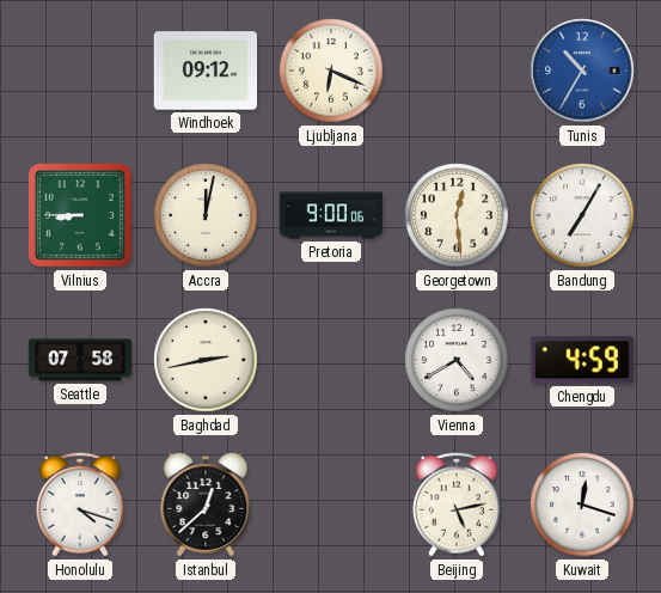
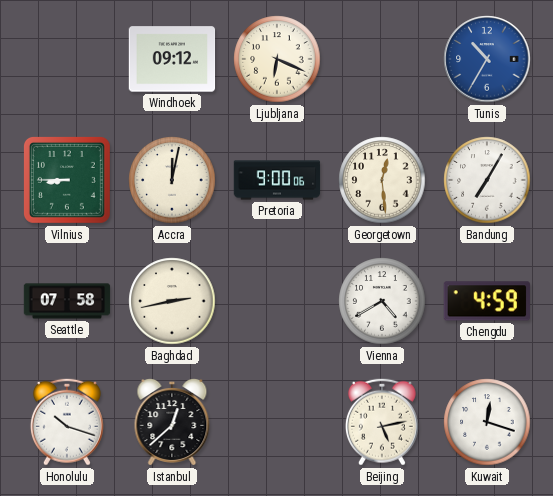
Honolulu: 4:18 -> 10:18 (67, 422)
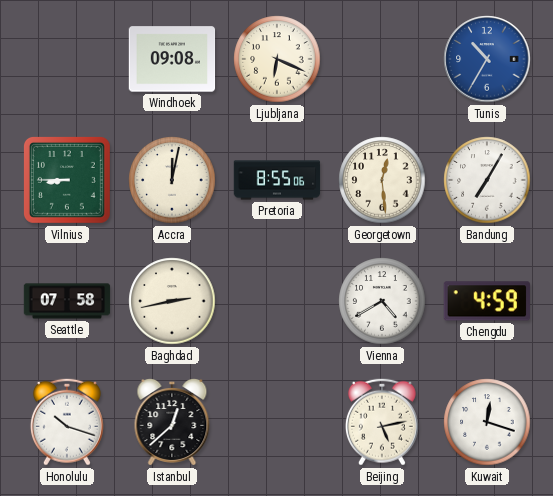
Windhoek: 09:12 -> 09:08 (172, 59)
Pretoria: 9:00 -> 8:55 (277, 180)
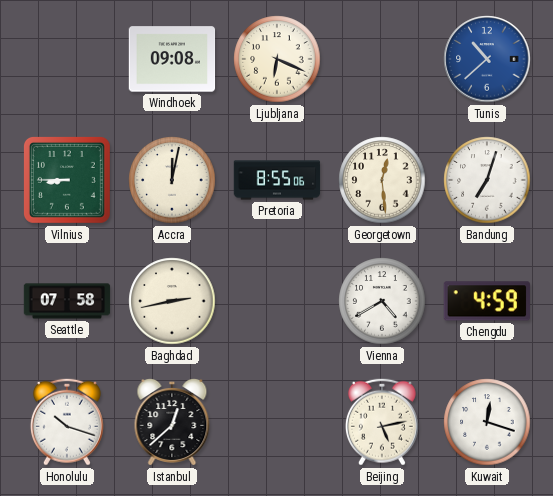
Tunis: 10:35 -> 10:38 (487, 59)
Bandung: 7:05 -> 7:03 (487, 180)
